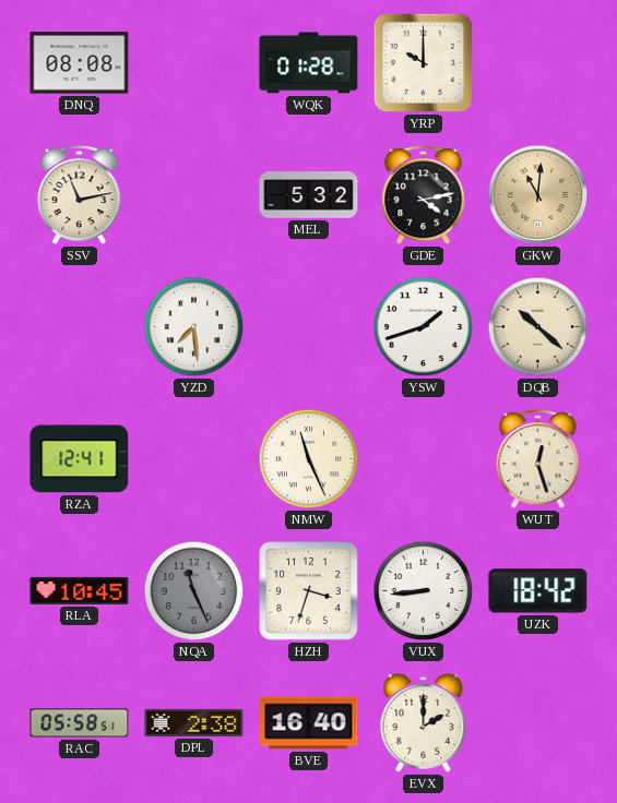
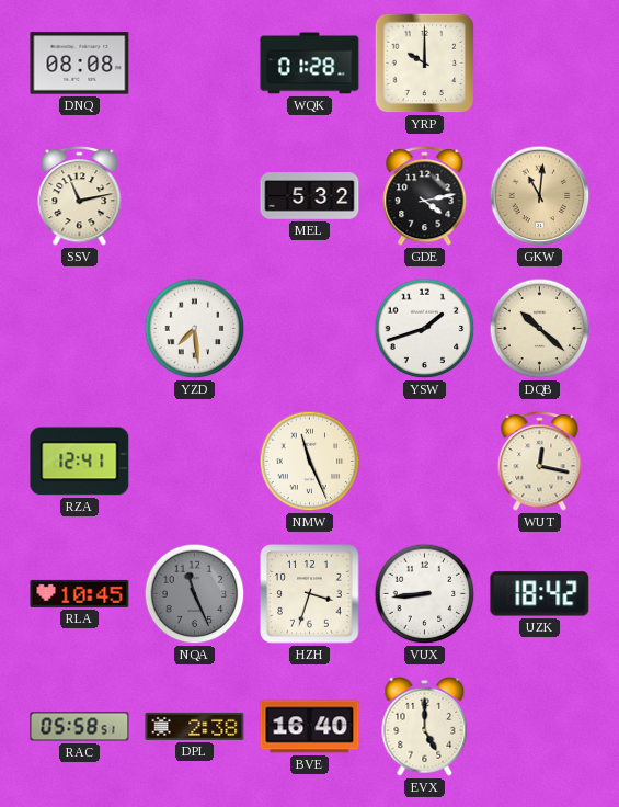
WUT: 12:27 -> 12:17 (540, 461)
EVX: 2:00 -> 5:00 (425, 726)
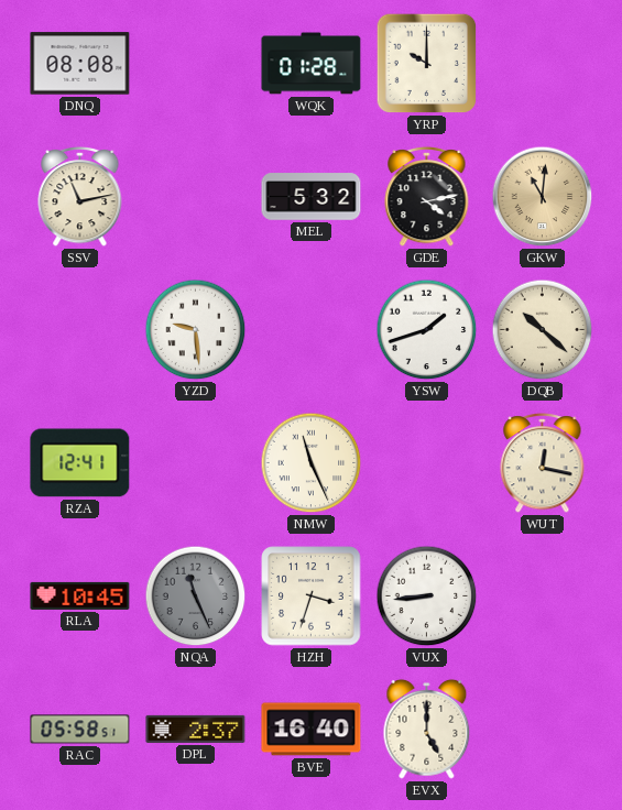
YZD: 7:29 -> 9:29 (196, 330)
UZK: 18:42 -> none (540, 594)
DPL: 2:38 -> 2:37 (196, 729)
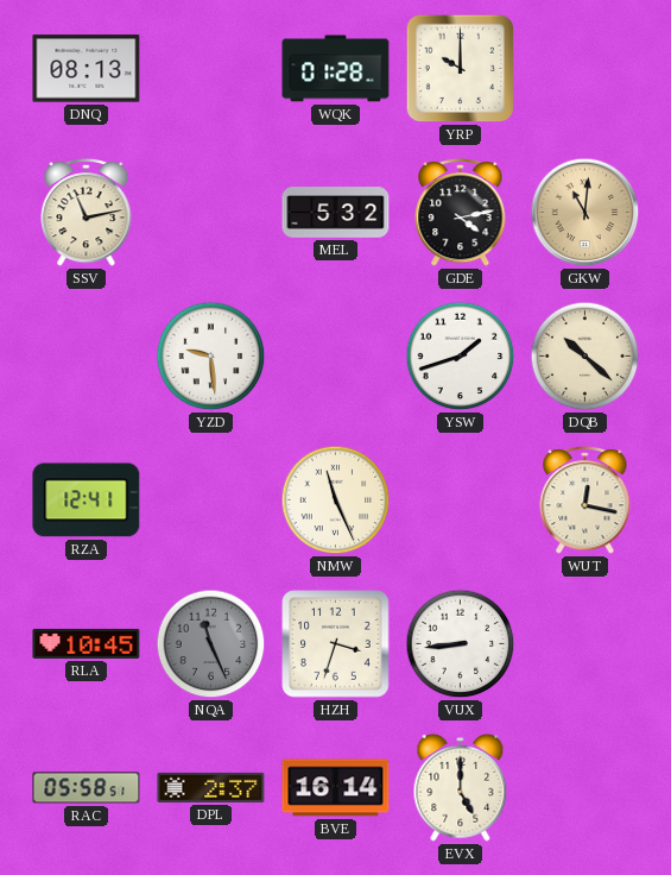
DNQ: 08:08 -> 08:13 (87, 69)
BVE: 16:40 -> 16:14 (336, 788)
